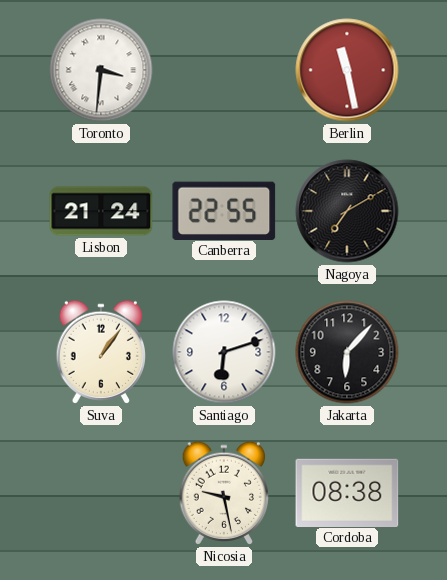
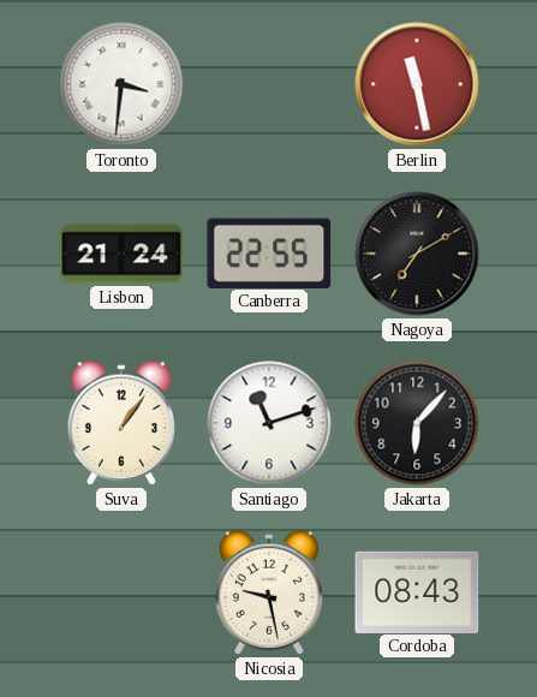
Santiago: 6:12 -> 11:12 (269, 423)
Cordoba: 08:38 -> 08:43 (417, 591)
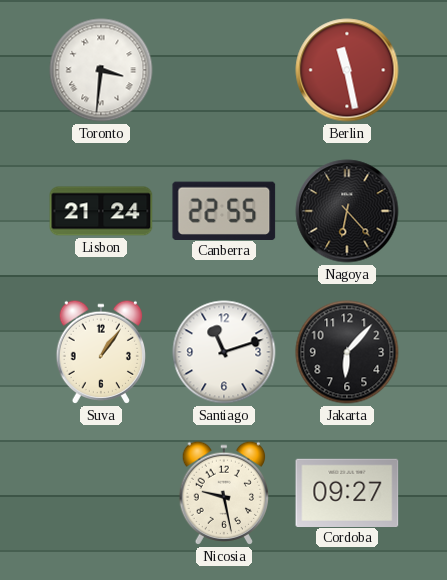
Nagoya: 7:10 -> 6:23 (347, 211)
Cordoba: 08:43 -> 09:27 (347, 492)
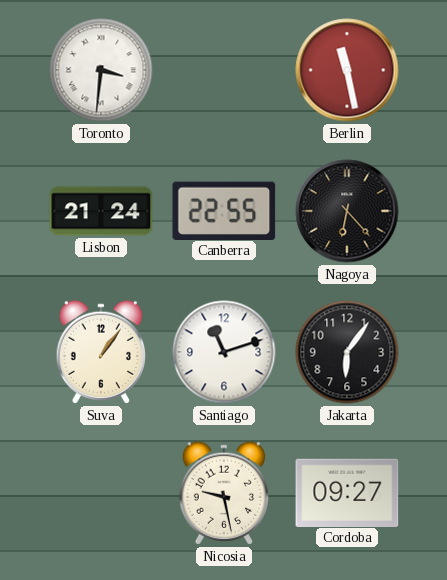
Jakarta: 6:07 -> 6:06 (347, 352)
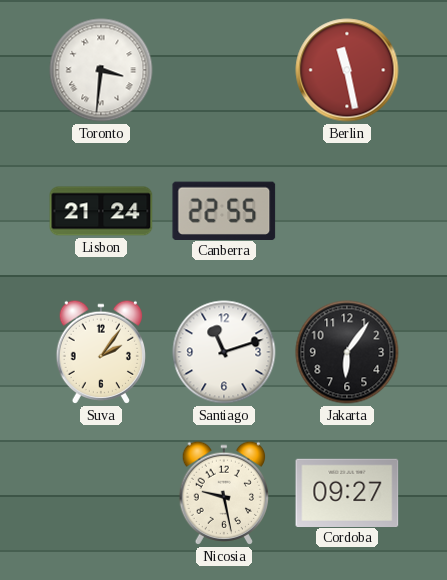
Nagoya: 6:23 -> none (347, 211)
Suva: 1:06 -> 2:06 (101, 352)
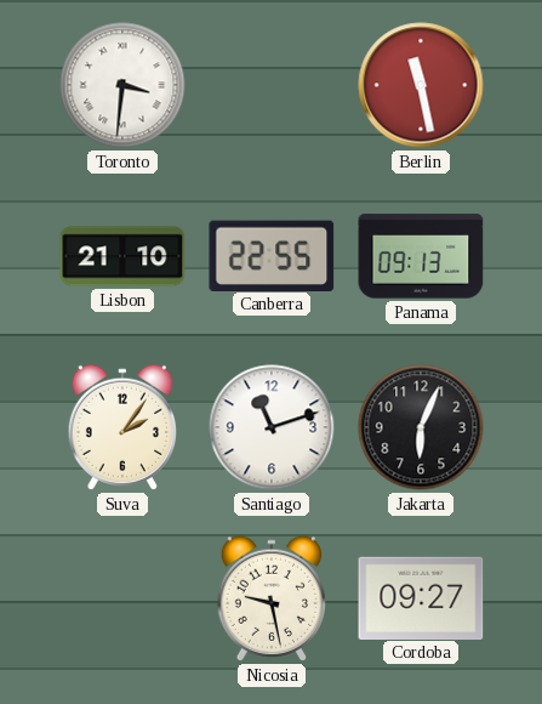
Lisbon: 21:24 -> 21:10 (122, 256)
Panama: none -> 09:13 (421, 256)
Jakarta: 6:06 -> 6:04 (421, 427)
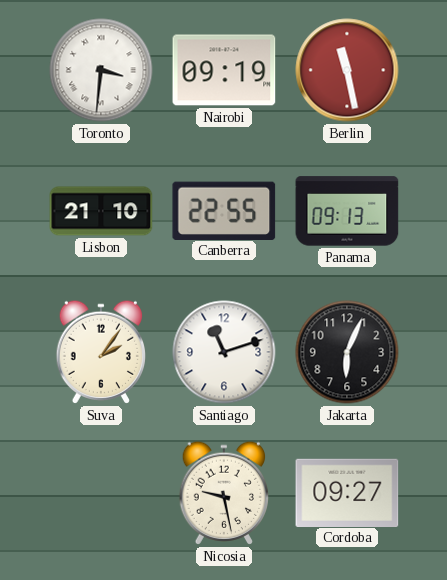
Nairobi: none -> 09:19 (224, 70)
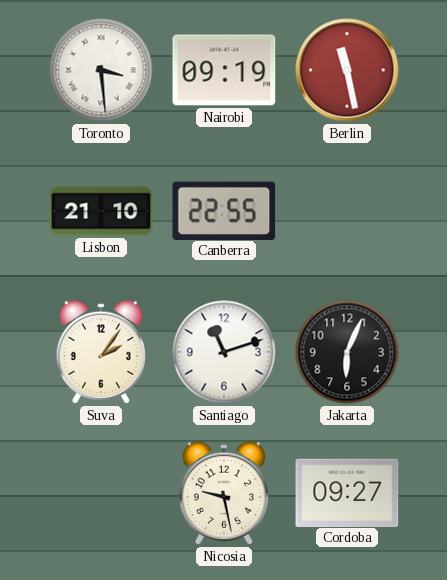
Toronto: 3:31 -> 3:29 (101, 70)
Panama: 09:13 -> none (347, 211)
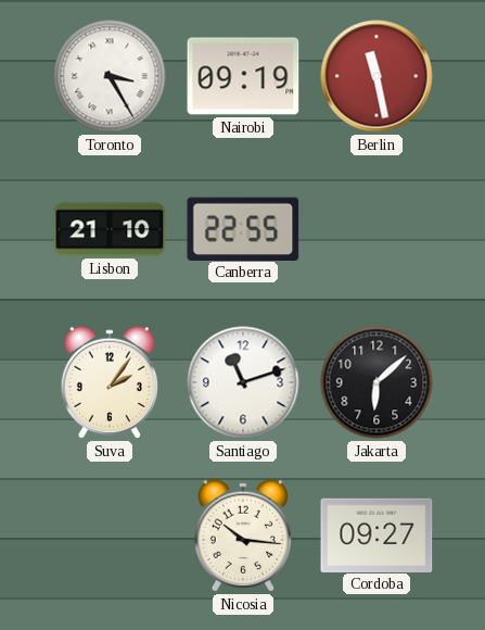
Toronto: 3:29 -> 3:25 (110, 76)
Jakarta: 6:04 -> 6:08 (376, 382)
Nicosia: 9:28 -> 10:16 (243, 535)
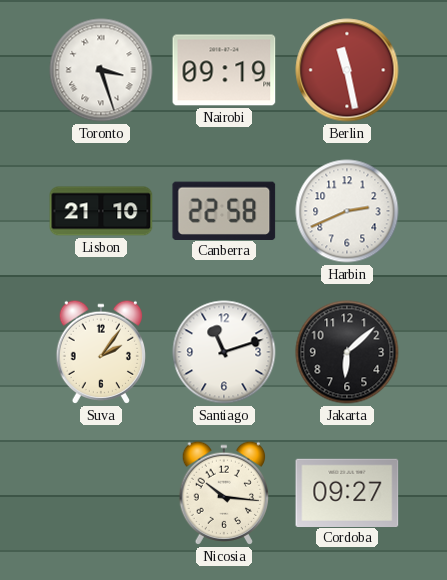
Toronto: 3:25 -> 3:27 (101, 70)
Canberra: 22:55 -> 22:58 (224, 210)
Harbin: none -> 2:41 (347, 211)
